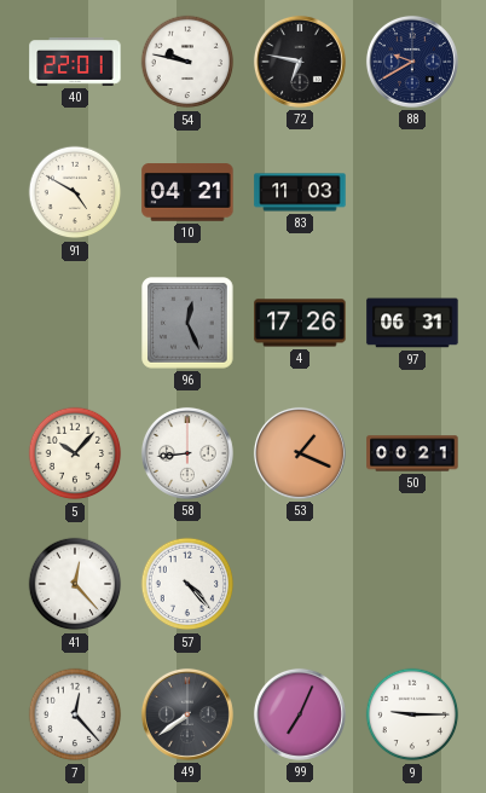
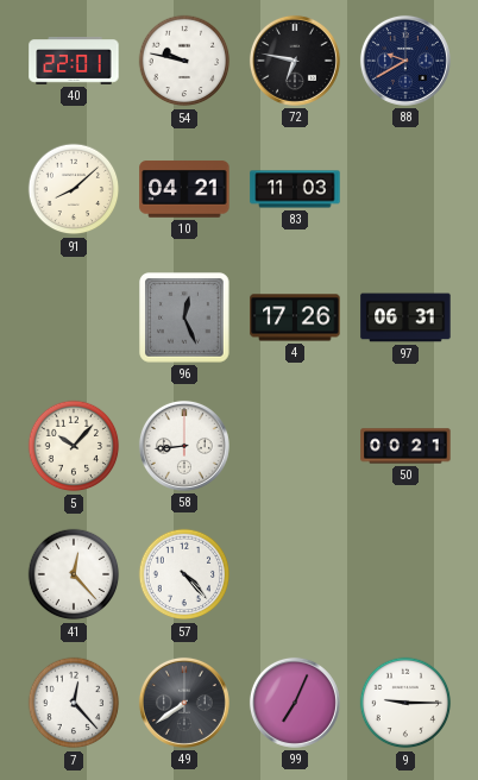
91: 4:50 -> 8:08 (74, 189)
53: 1:19 -> none (300, 453)
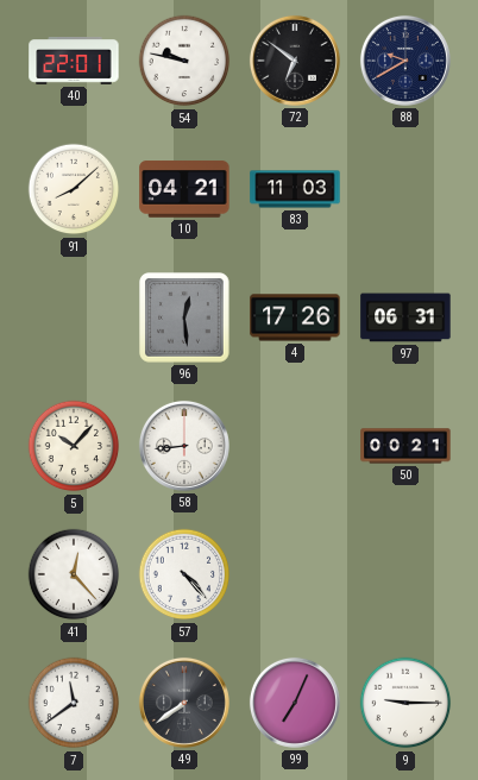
72: 6:47 -> 6:51 (295, 61)
96: 12:26 -> 12:29 (184, 317)
7: 12:23 -> 11:39 (74, 703)
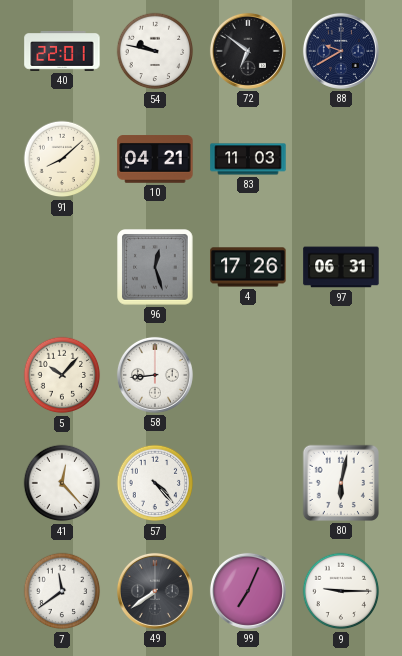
96: 12:29 -> 12:27 (155, 267)
50: 00:21 -> none (405, 446)
80: none -> 6:02 (341, 483)
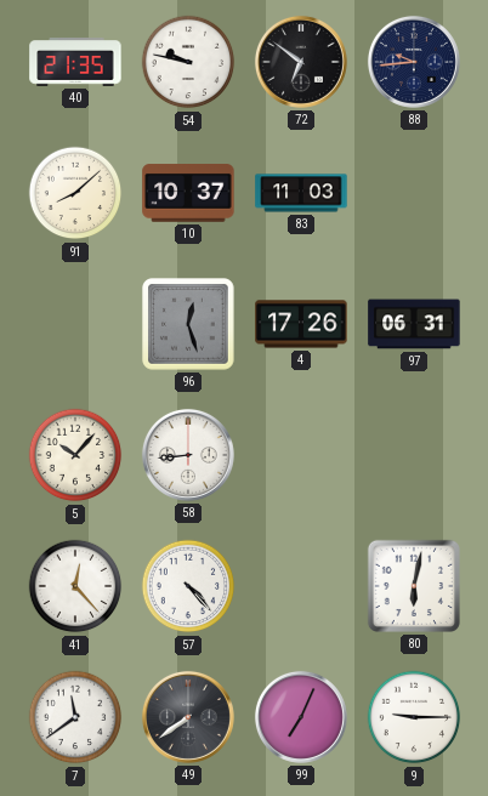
40: 22:01 -> 21:35 (75, 63)
88: 9:40 -> 9:44 (414, 62)
10: 04:21 -> 10:37 (188, 193)
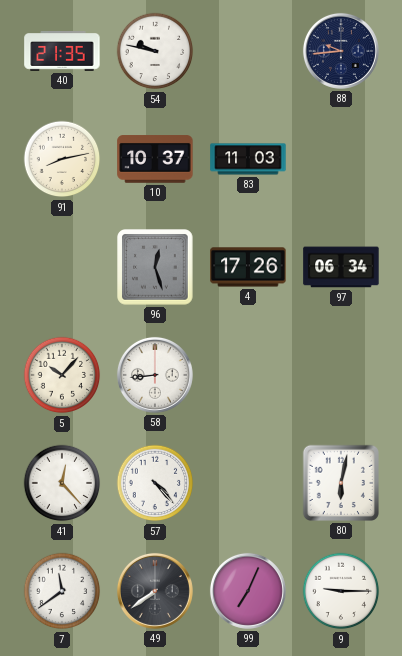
72: 6:51 -> none (301, 62)
91: 8:08 -> 8:13 (62, 159)
97: 06:31 -> 06:34 (341, 267)
